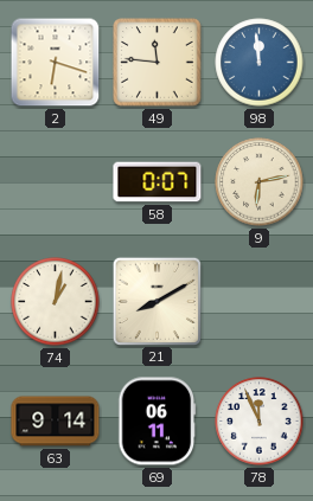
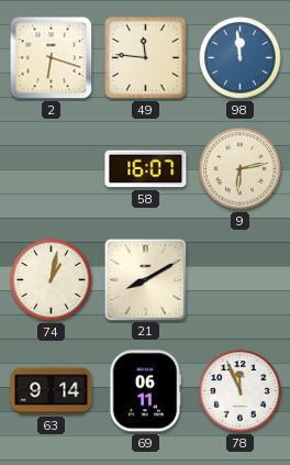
58: 0:07 -> 16:07 (146, 169)
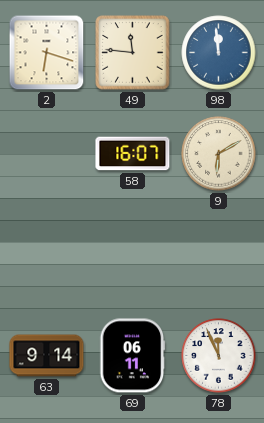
9: 6:13 -> 6:10 (219, 154)
74: 1:02 -> none (52, 280)
21: 8:10 -> none (145, 279)
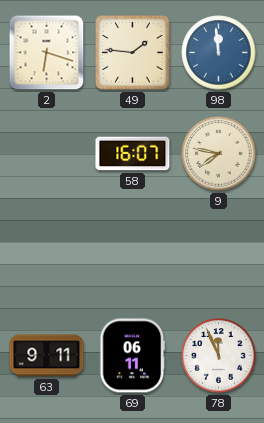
49: 11:46 -> 1:46 (133, 53)
9: 6:10 -> 7:47 (219, 154)
63: 9:14 -> 9:11 (47, 356)
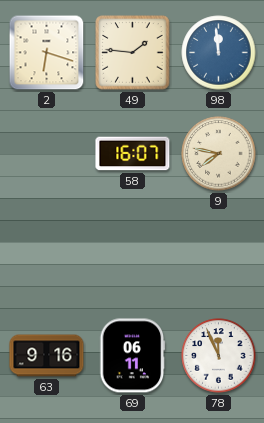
63: 9:11 -> 9:16 (47, 356)
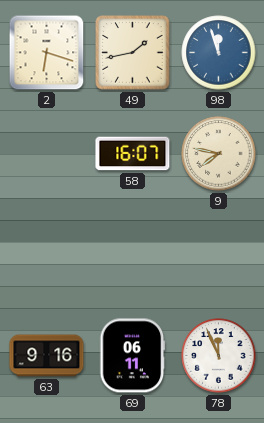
49: 1:46 -> 1:43 (133, 53)
98: 11:59 -> 11:57 (219, 53)
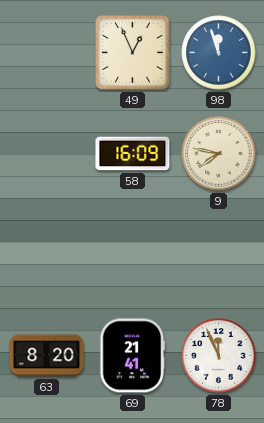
2: 6:18 -> none (47, 53)
49: 1:43 -> 12:56 (133, 53)
58: 16:07 -> 16:09 (133, 154)
63: 9:16 -> 8:20 (47, 356)
69: 06:11 -> 21:41 (133, 356)
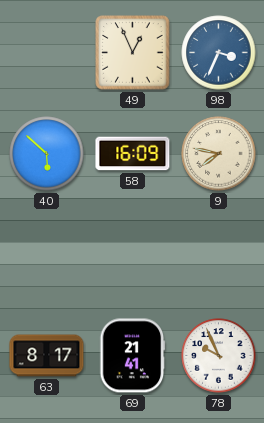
98: 11:57 -> 3:34 (219, 53)
40: none -> 5:52 (47, 154)
63: 8:20 -> 8:17 (47, 356)
78: 11:56 -> 9:56 (219, 356)
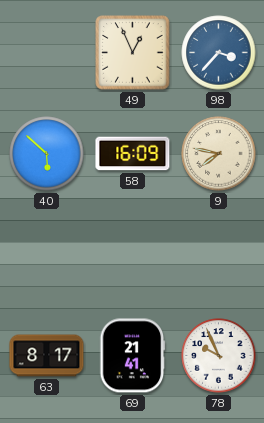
98: 3:34 -> 3:37 (219, 53)
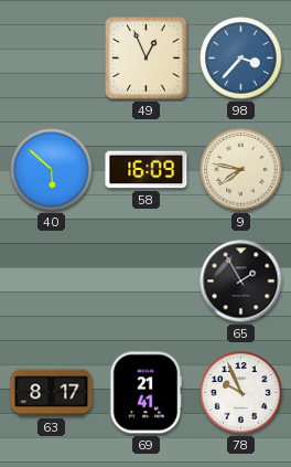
65: none -> 1:55 (241, 282)
